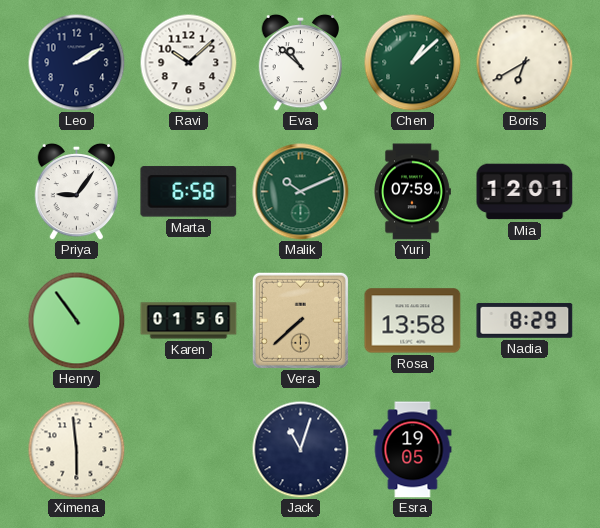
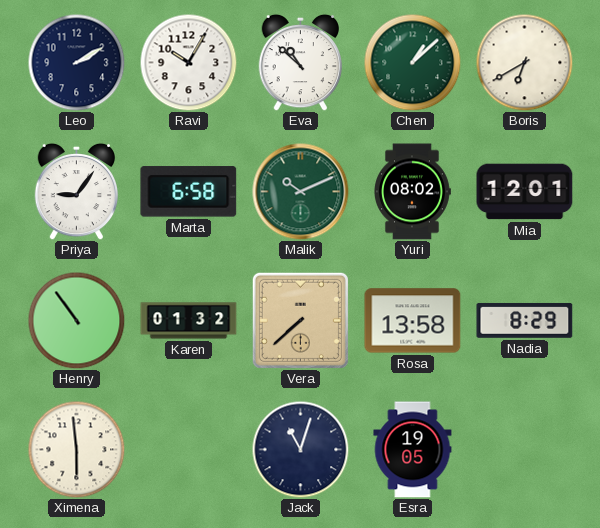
Ravi: 10:08 -> 10:05 (188, 62)
Yuri: 07:59 -> 08:02 (413, 192)
Karen: 01:56 -> 01:32 (189, 321)
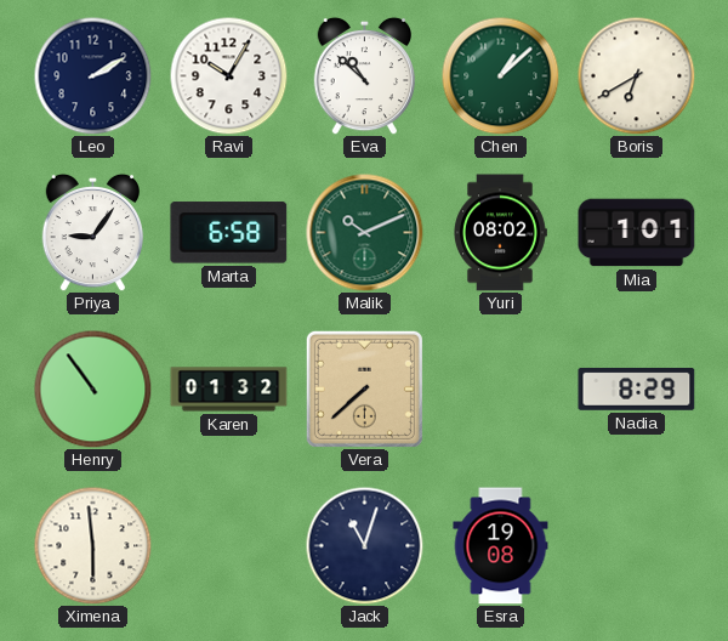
Mia: 12:01 -> 1:01 (637, 233)
Rosa: 13:58 -> none (413, 321)
Esra: 19:05 -> 19:08 (501, 546)
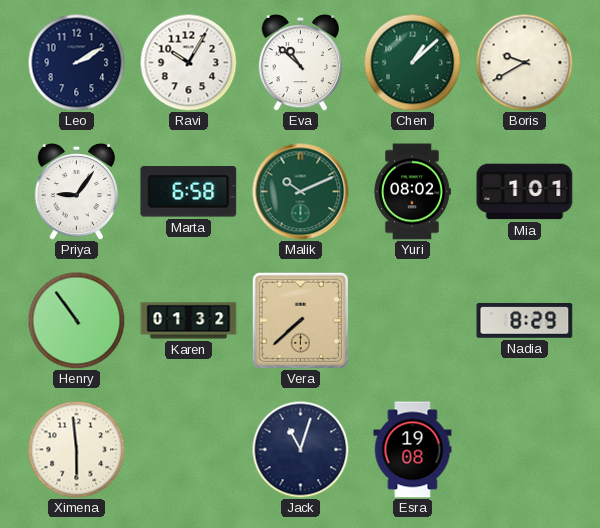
Boris: 6:40 -> 9:40 (524, 62)
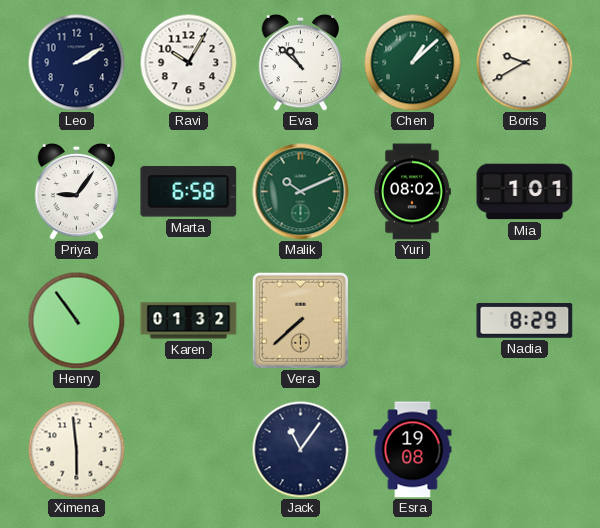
Jack: 11:03 -> 11:06 (300, 449)
